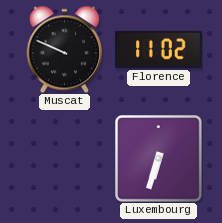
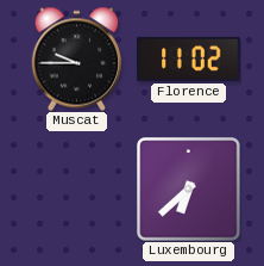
Muscat: 9:49 -> 9:45 (77, 58)
Luxembourg: 6:33 -> 6:38 (189, 190)
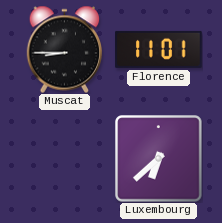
Muscat: 9:45 -> 8:45 (65, 49)
Florence: 11:02 -> 11:01 (159, 49)
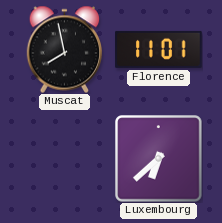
Muscat: 8:45 -> 7:58 (65, 49)
